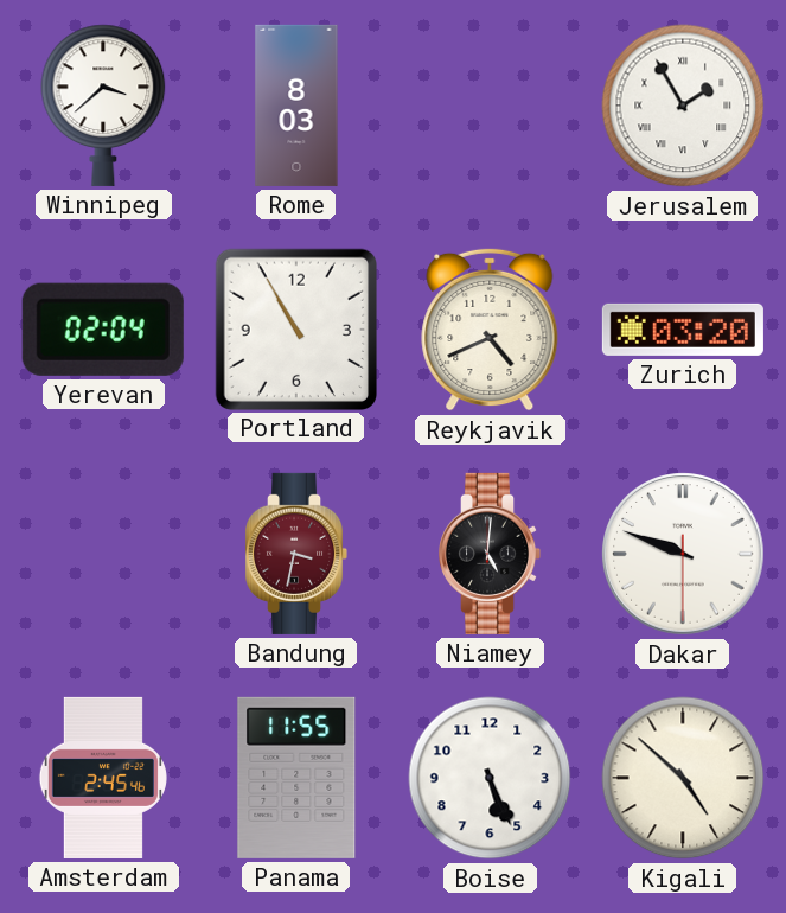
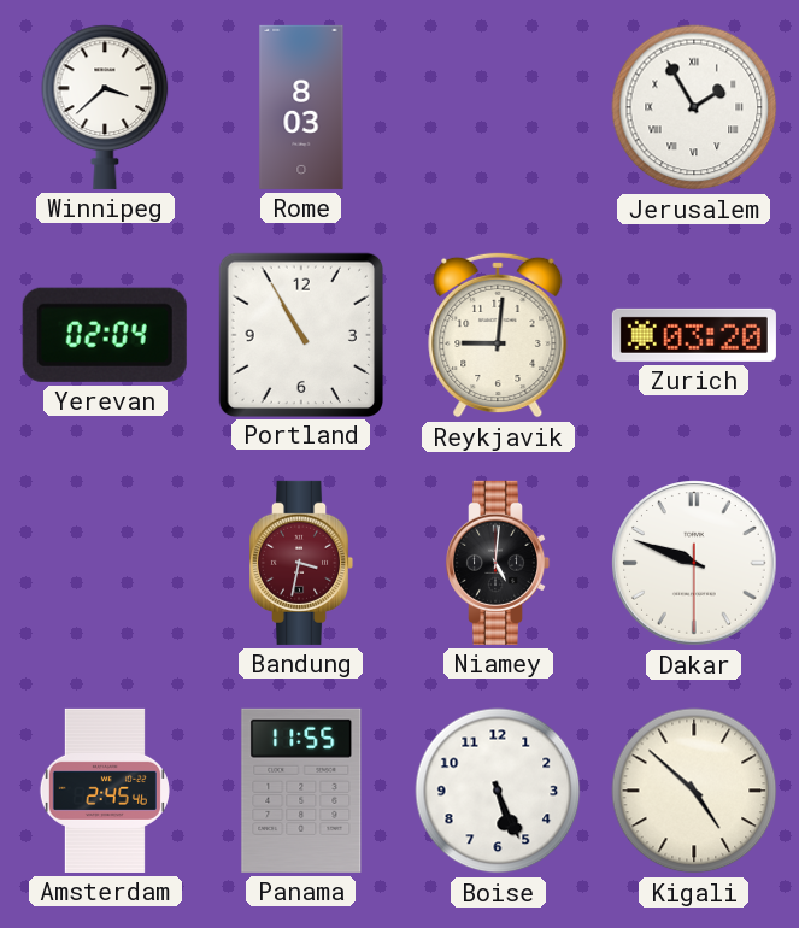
Reykjavik: 4:41 -> 9:01 (498, 335)
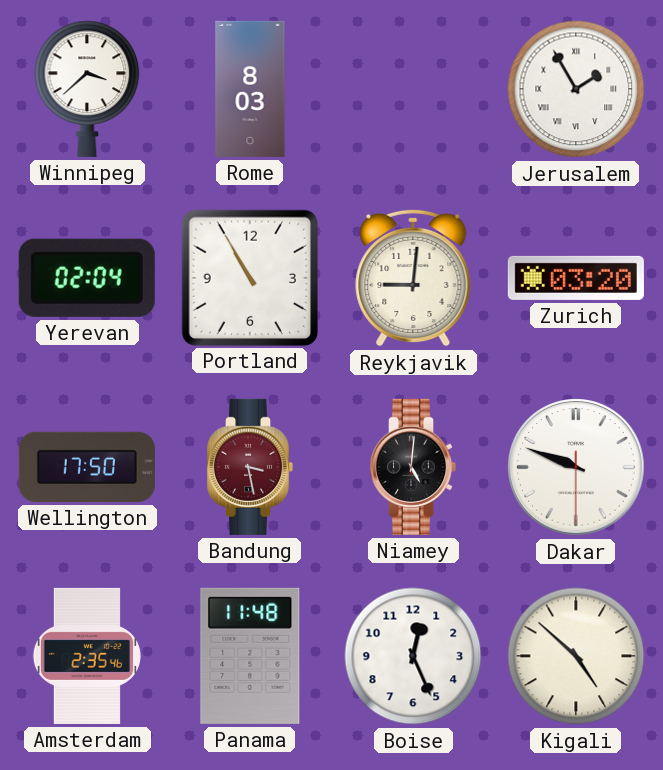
Wellington: none -> 17:50 (87, 467)
Bandung: 3:32 -> 3:28 (250, 467)
Amsterdam: 2:45 -> 2:35 (87, 656)
Panama: 11:55 -> 11:48 (250, 656)
Boise: 5:26 -> 12:26 (413, 656)
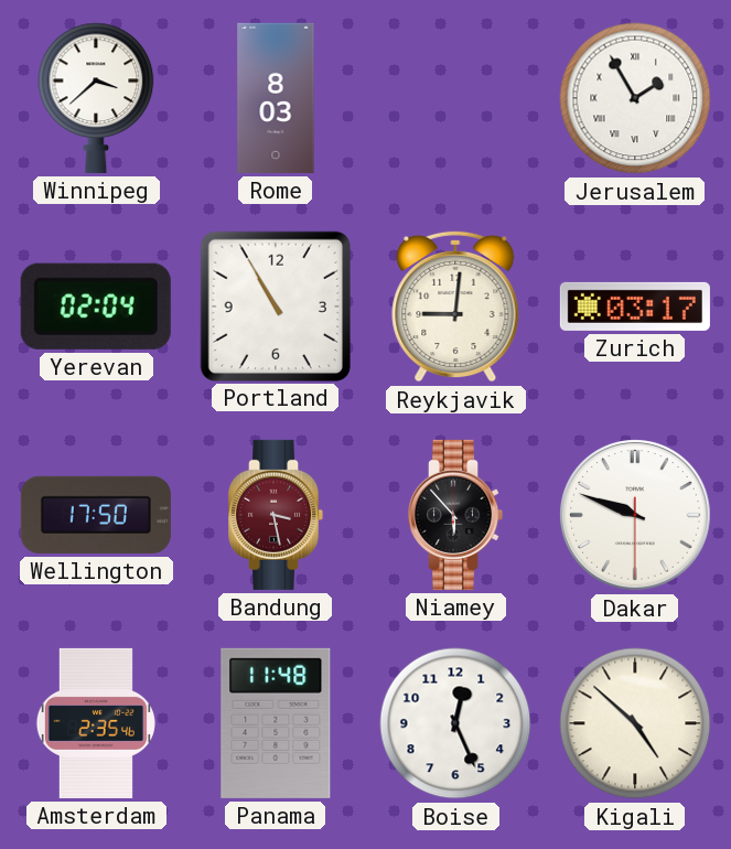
Zurich: 03:20 -> 03:17 (635, 307)
Niamey: 5:01 -> 5:53 (455, 515)
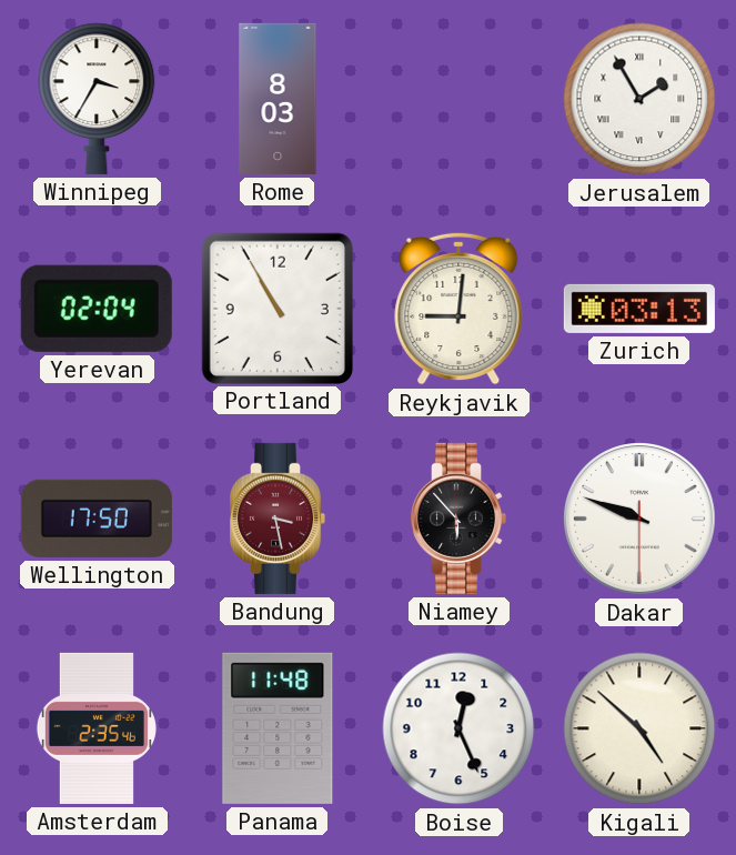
Winnipeg: 3:38 -> 3:35 (97, 99)
Zurich: 03:17 -> 03:13 (639, 309)
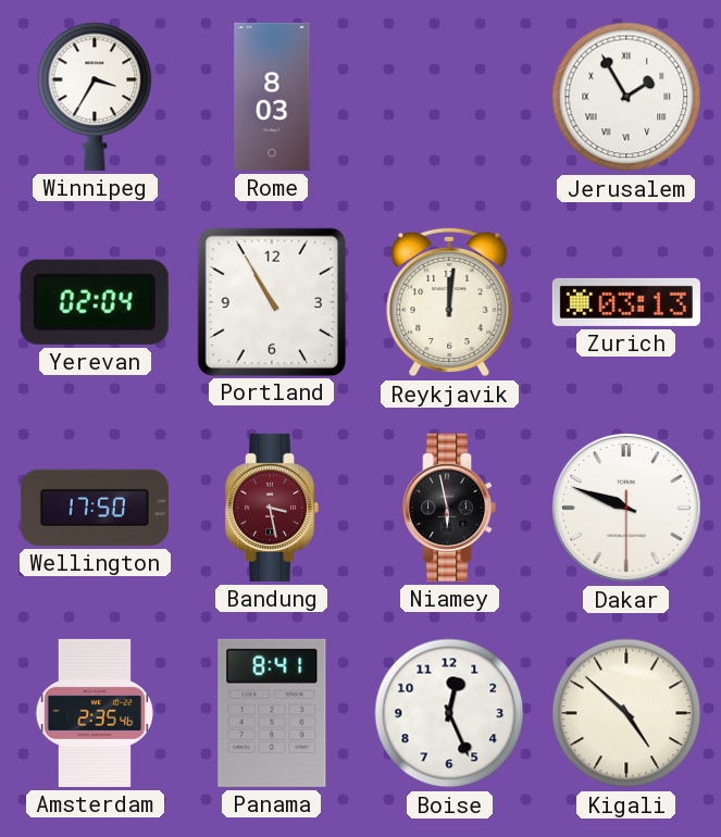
Reykjavik: 9:01 -> 12:01 (449, 302)
Niamey: 5:53 -> 5:58 (449, 508)
Panama: 11:48 -> 8:41 (272, 713)
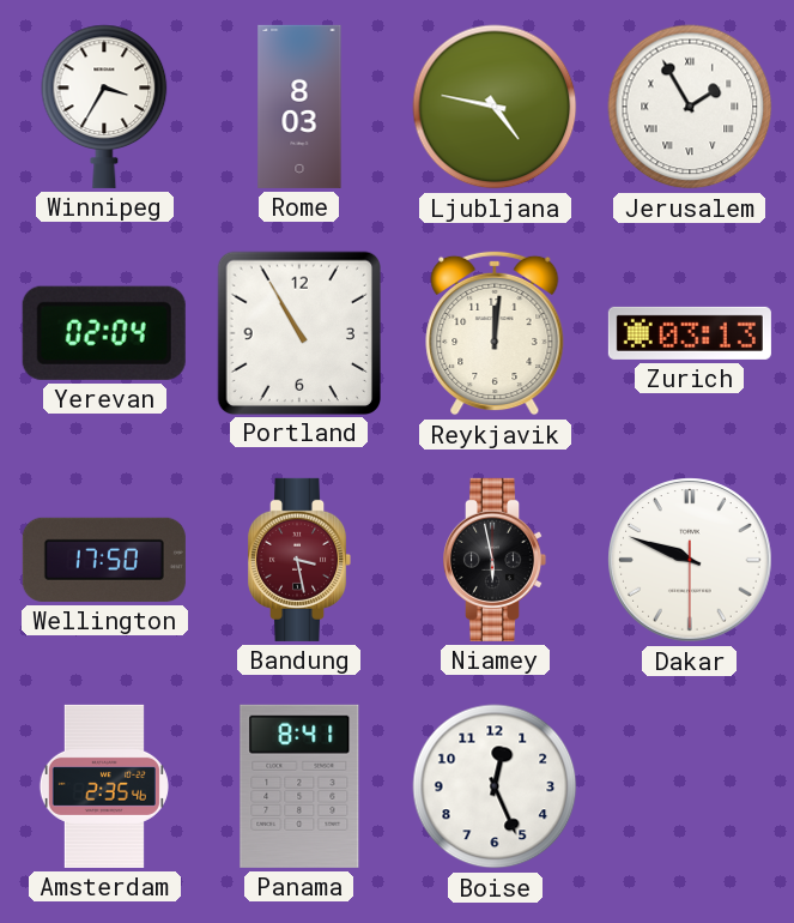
Ljubljana: none -> 4:47 (495, 107)
Kigali: 4:52 -> none (626, 713)
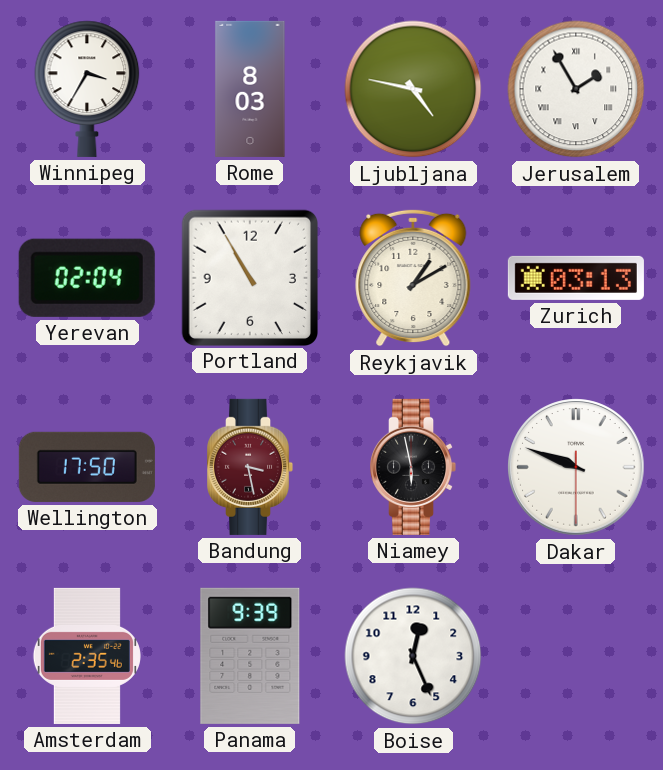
Reykjavik: 12:01 -> 1:10 (413, 278)
Panama: 8:41 -> 9:39 (250, 656)
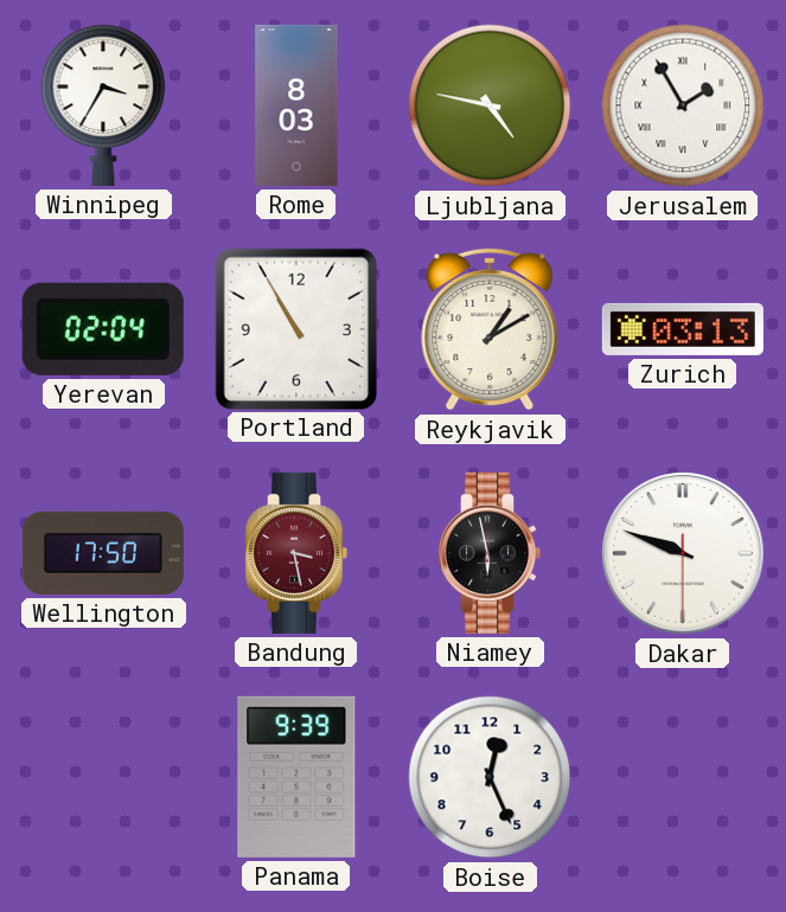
Amsterdam: 2:35 -> none (87, 656)
